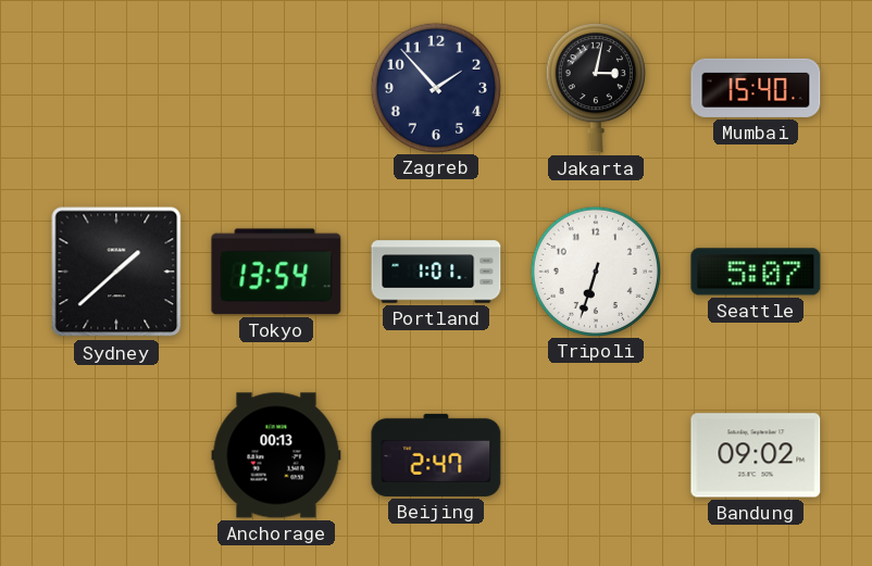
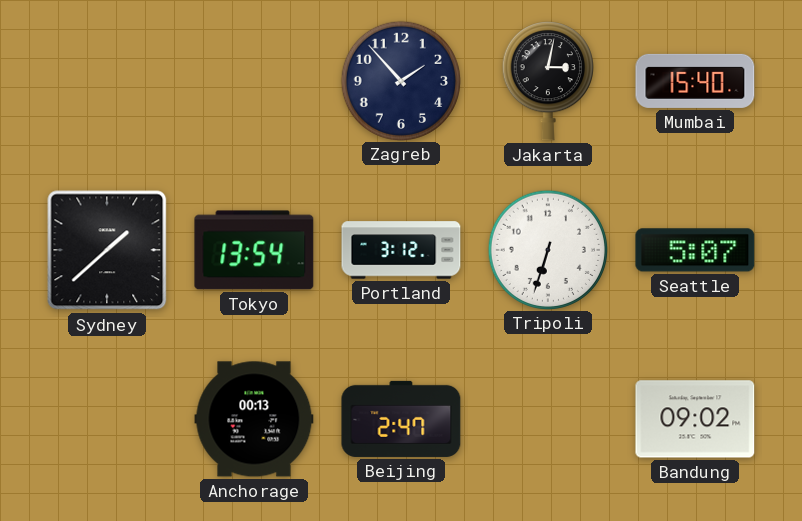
Portland: 1:01 -> 3:12 (401, 250)
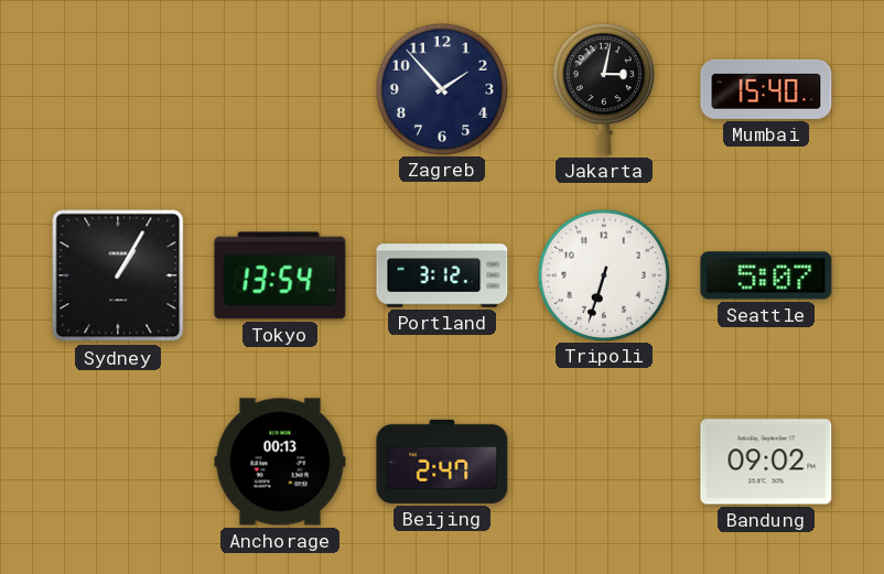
Sydney: 1:38 -> 1:05 (118, 275)
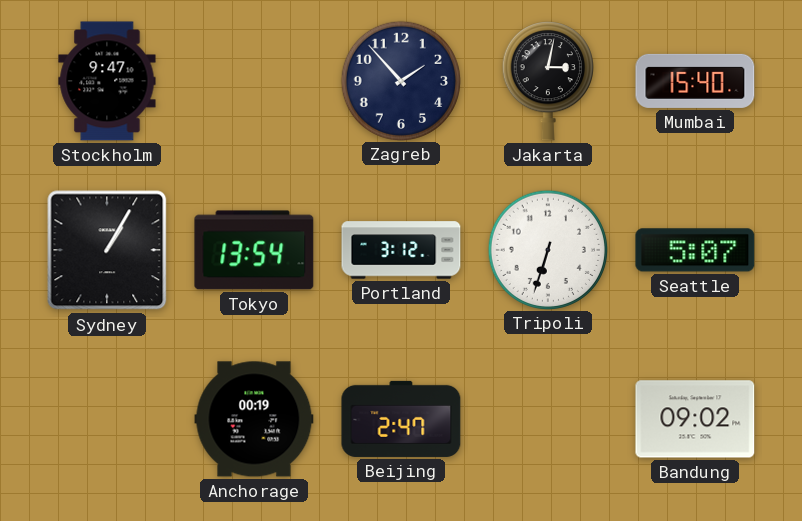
Stockholm: none -> 9:47 (107, 81)
Anchorage: 00:13 -> 00:19 (254, 419)
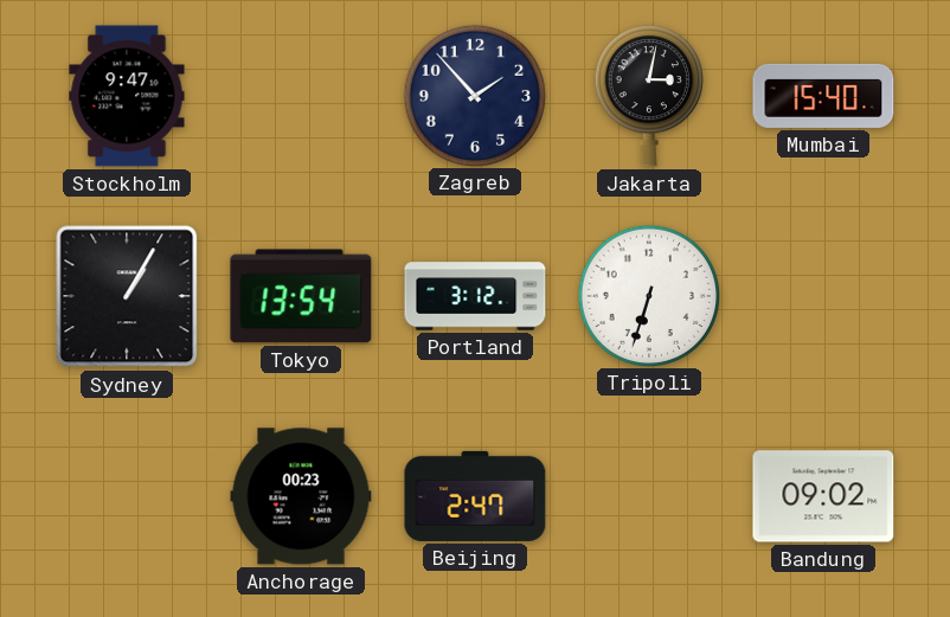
Seattle: 5:07 -> none (695, 250)
Anchorage: 00:19 -> 00:23 (301, 496)
